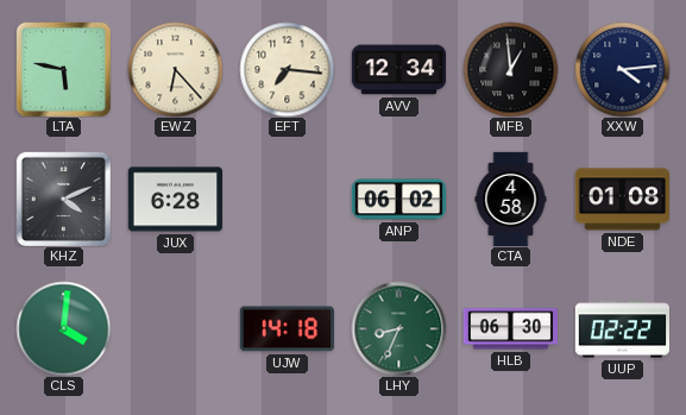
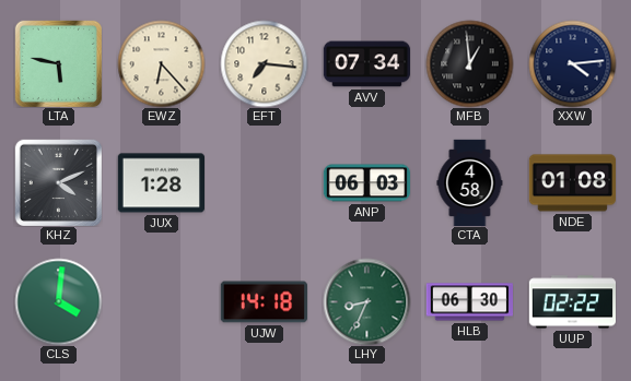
AVV: 12:34 -> 07:34 (366, 64)
JUX: 6:28 -> 1:28 (161, 183)
ANP: 06:02 -> 06:03 (366, 183)
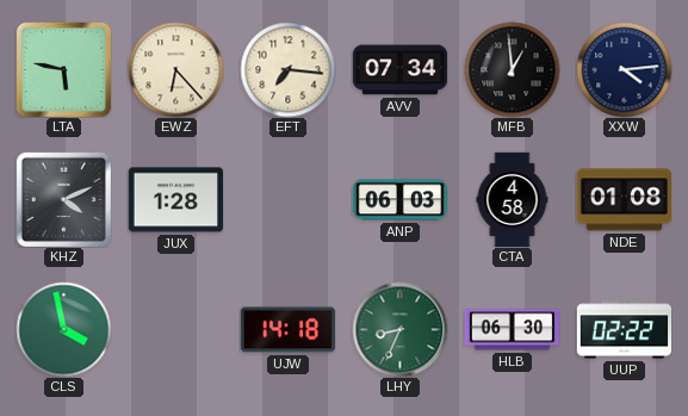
CLS: 4:01 -> 3:58 (63, 329)
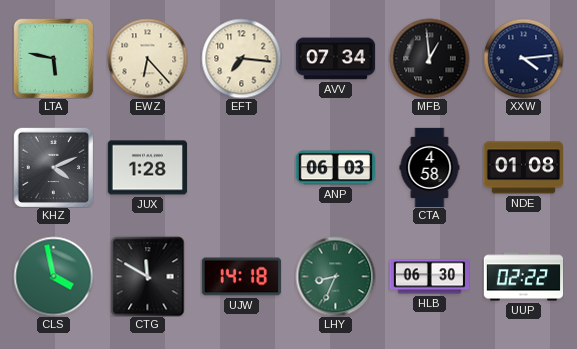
CTG: none -> 11:50 (148, 276)
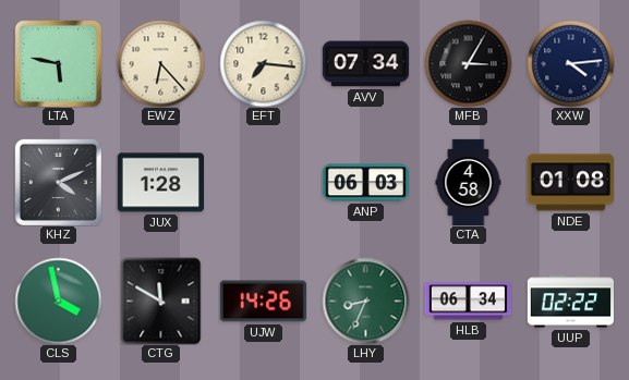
MFB: 12:59 -> 3:05 (468, 63)
UJW: 14:18 -> 14:26 (263, 302)
HLB: 06:30 -> 06:34 (468, 302)
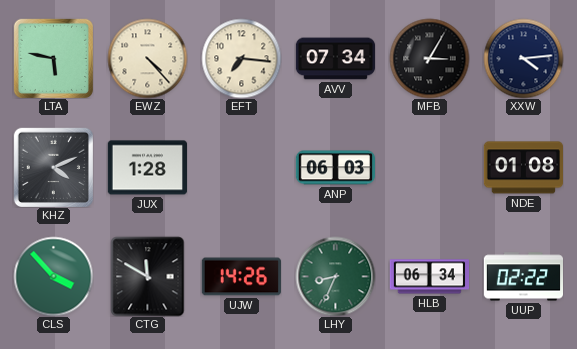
EWZ: 6:23 -> 4:23 (147, 58)
CTA: 4:58 -> none (469, 182)
CLS: 3:58 -> 3:53 (53, 276)
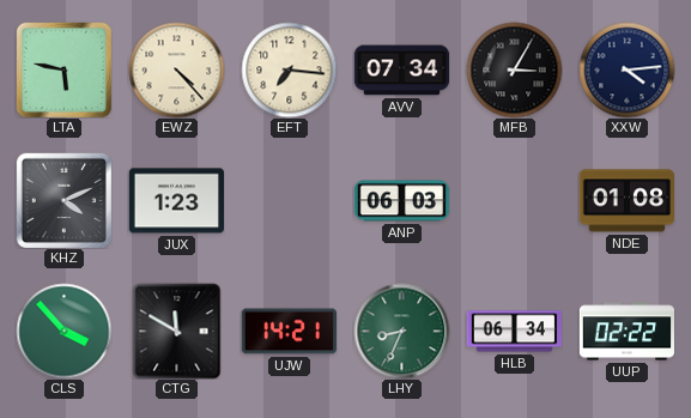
JUX: 1:28 -> 1:23 (176, 201)
UJW: 14:26 -> 14:21 (289, 332)
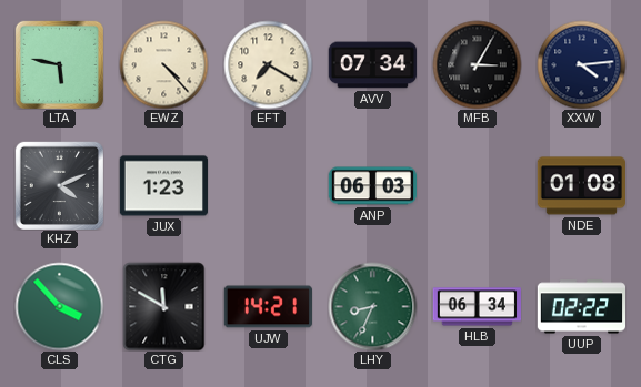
EFT: 7:16 -> 7:20 (268, 64)
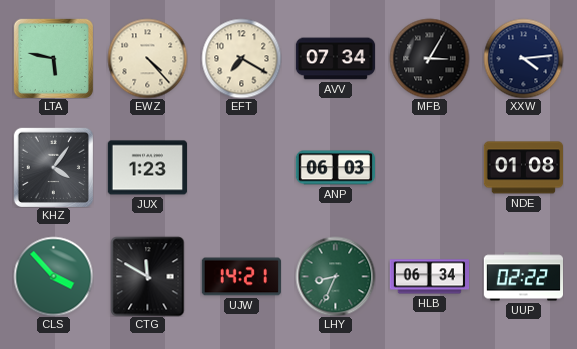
KHZ: 4:11 -> 4:06 (53, 167)
